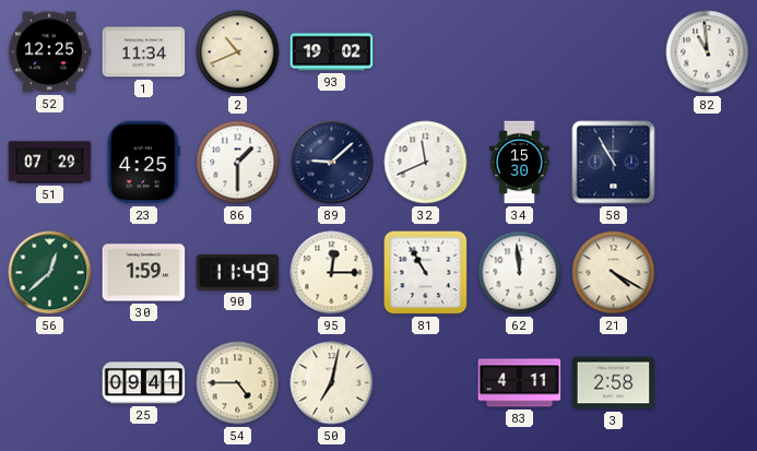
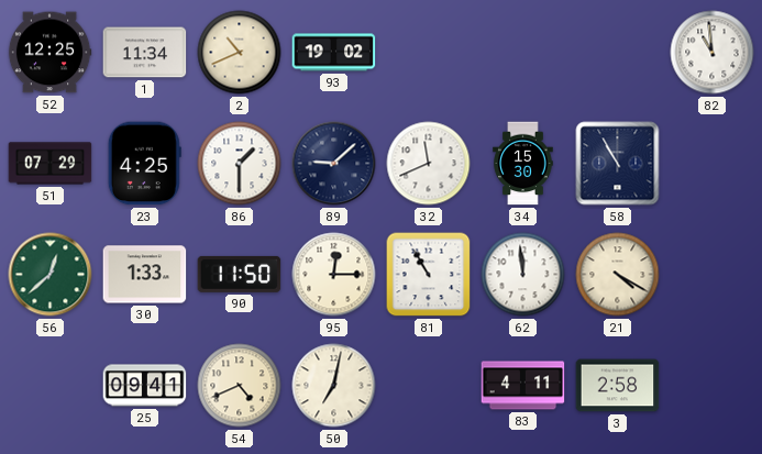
30: 1:59 -> 1:33 (145, 275)
90: 11:49 -> 11:50 (240, 274)
54: 4:45 -> 4:41 (240, 386)
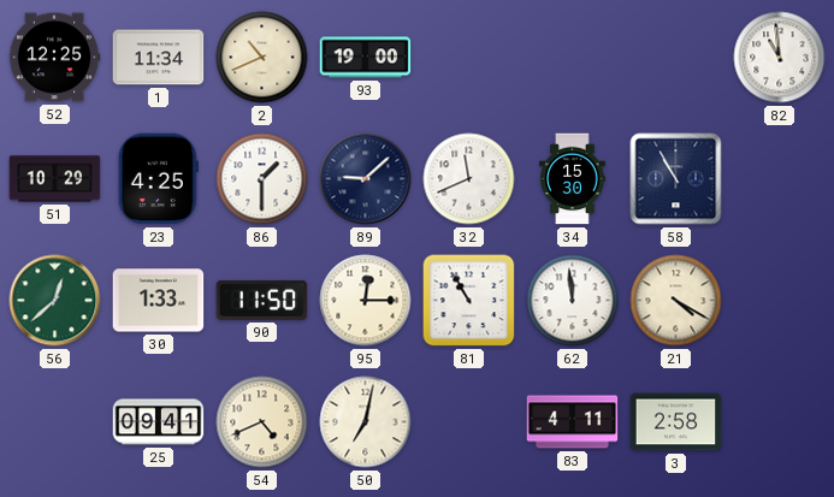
93: 19:02 -> 19:00 (366, 58)
51: 07:29 -> 10:29 (55, 179)
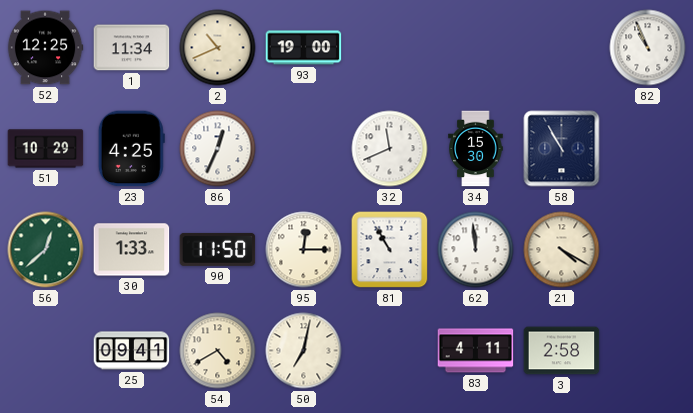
82: 10:59 -> 10:56 (648, 48)
86: 1:30 -> 12:34 (218, 149)
89: 9:08 -> none (366, 179)
54: 4:41 -> 4:40 (218, 351)
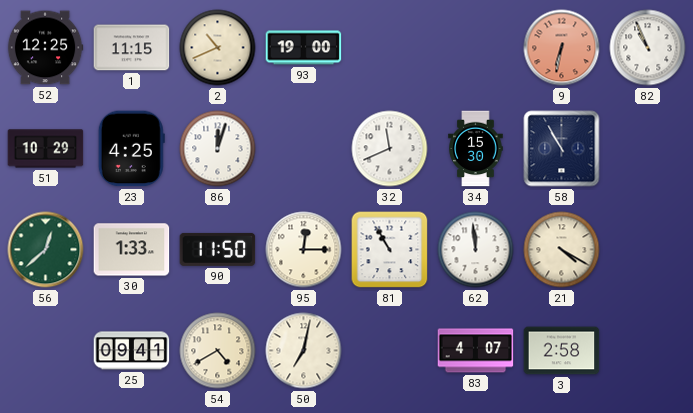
1: 11:34 -> 11:15 (132, 48)
9: none -> 6:32 (562, 48)
86: 12:34 -> 12:03 (218, 149)
83: 4:11 -> 4:07 (476, 351)
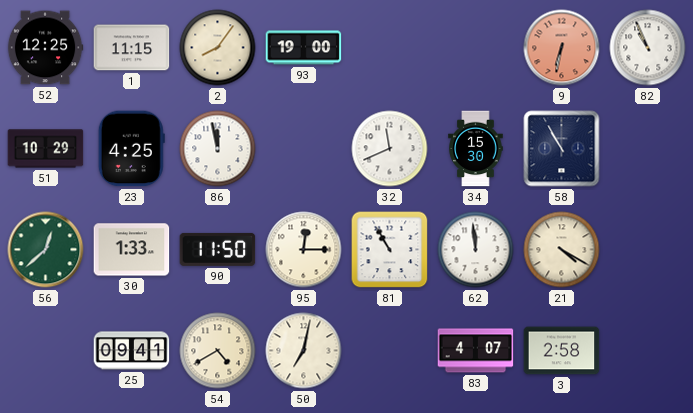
2: 10:41 -> 8:06 (218, 48)
86: 12:03 -> 11:58 (218, 149)
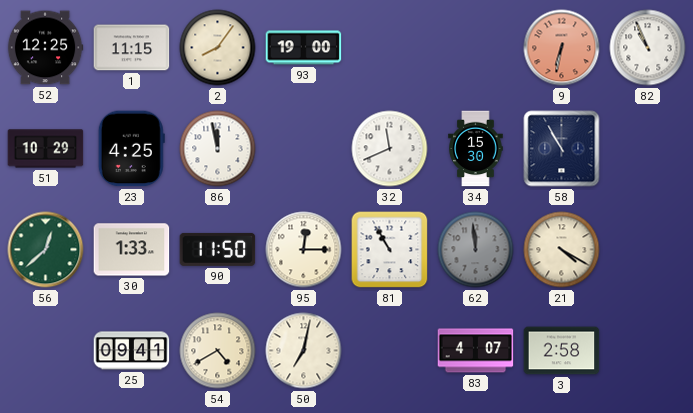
62 dial: white -> grey (476, 250)
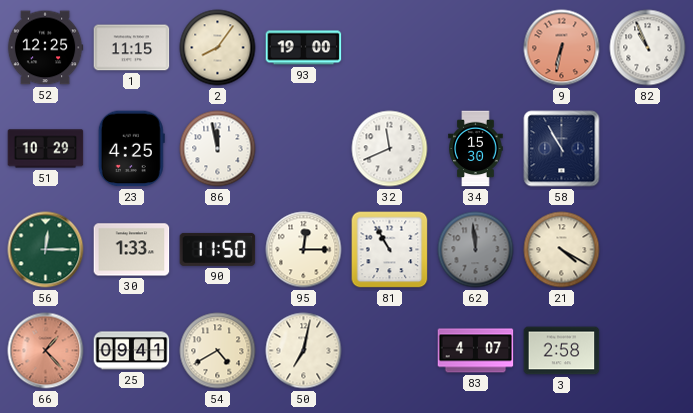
56: 12:38 -> 12:15 (46, 250)
66: none -> 1:23 (46, 351)
